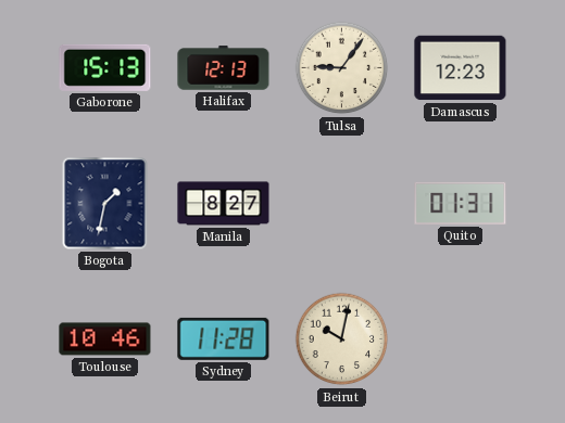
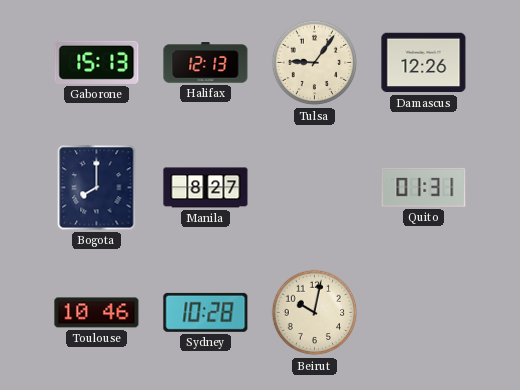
Damascus: 12:23 -> 12:26 (424, 63)
Bogota: 1:32 -> 8:00 (97, 188)
Sydney: 11:28 -> 10:28 (206, 312)
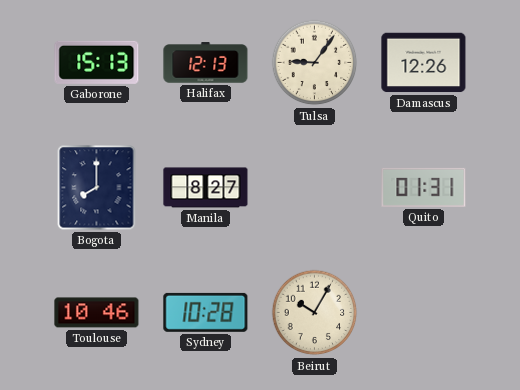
Beirut: 10:02 -> 10:05 (315, 313)
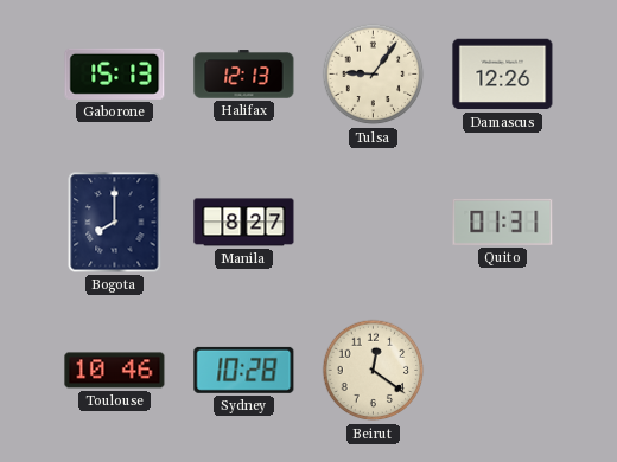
Beirut: 10:05 -> 12:21 (374, 371)
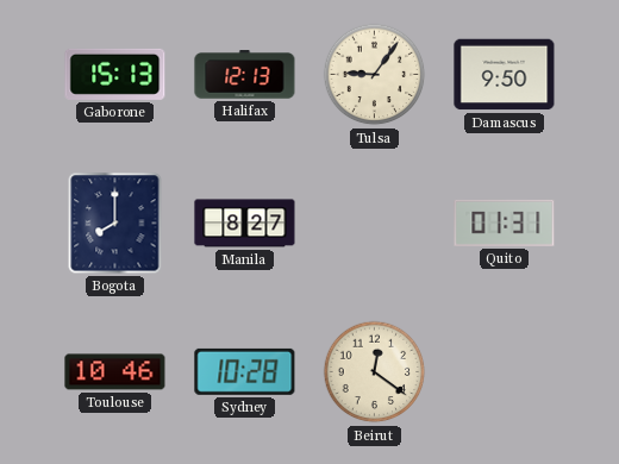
Damascus: 12:26 -> 9:50 (505, 75)
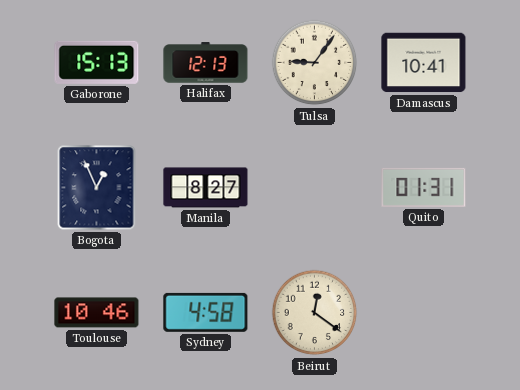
Damascus: 9:50 -> 10:41 (424, 63)
Bogota: 8:00 -> 12:56 (97, 188)
Sydney: 10:28 -> 4:58 (206, 312)
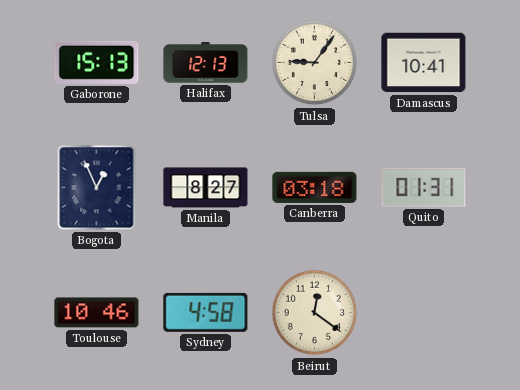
Canberra: none -> 03:18 (315, 187)
